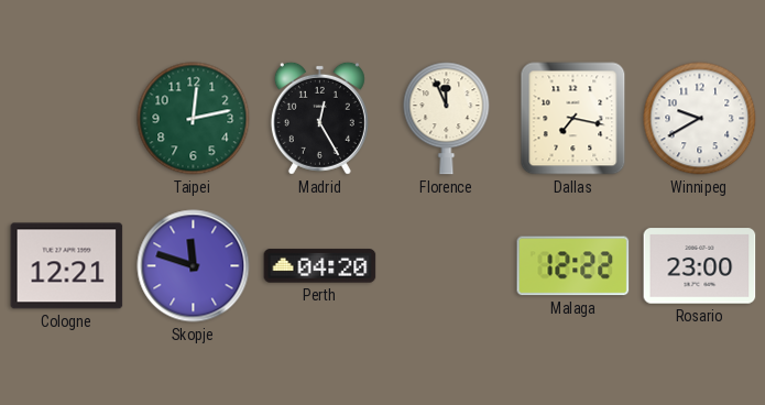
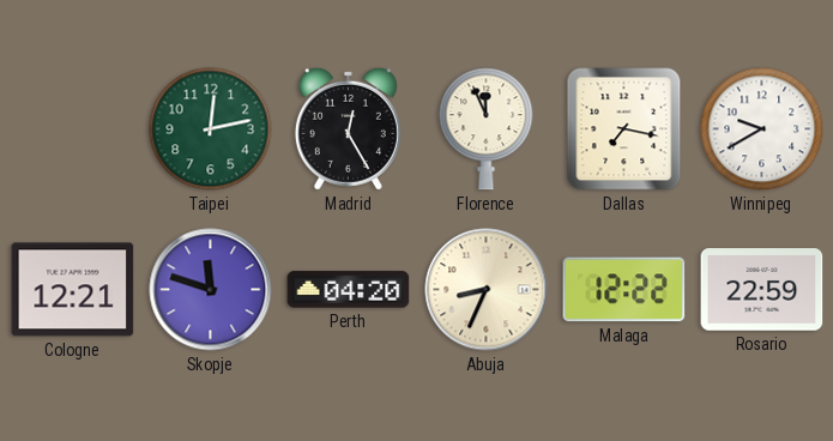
Abuja: none -> 8:34 (487, 290)
Rosario: 23:00 -> 22:59 (762, 290)
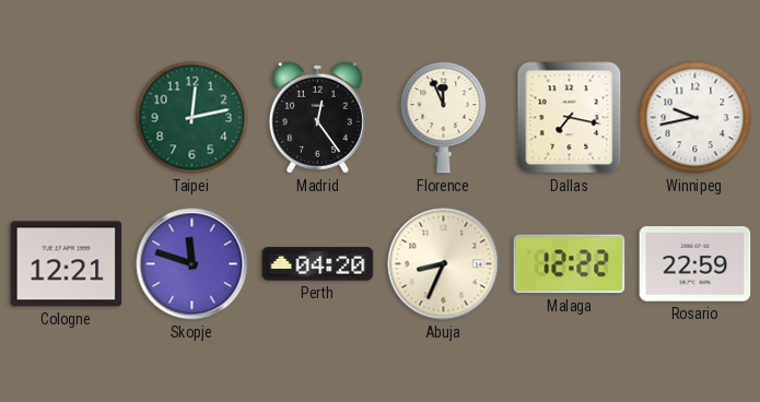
Madrid: 12:25 -> 12:24 (317, 117)
Winnipeg: 9:40 -> 9:43 (695, 118)
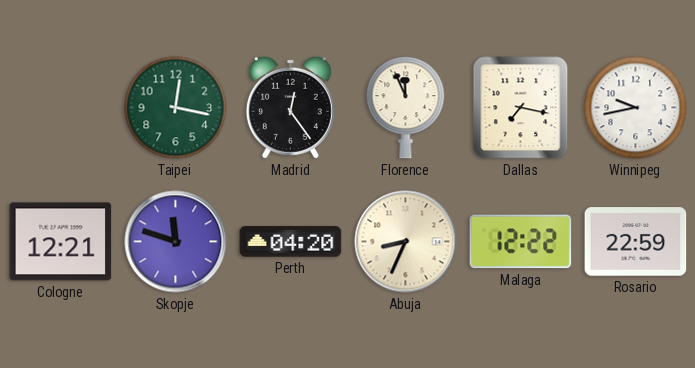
Taipei: 12:13 -> 12:17 (176, 108)
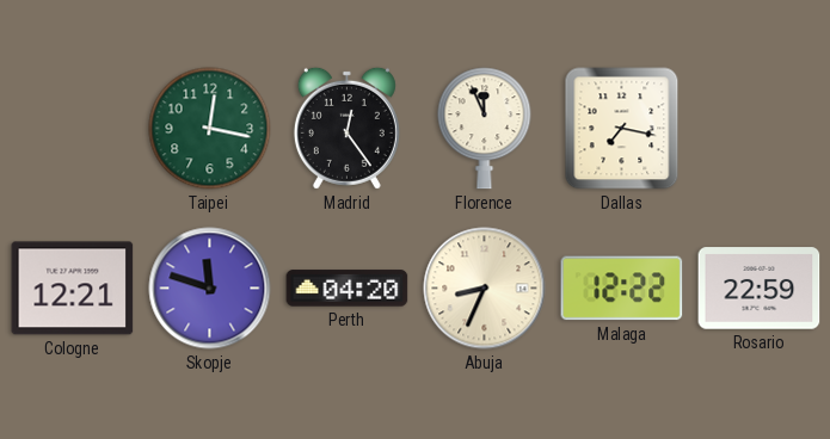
Winnipeg: 9:43 -> none (636, 108)
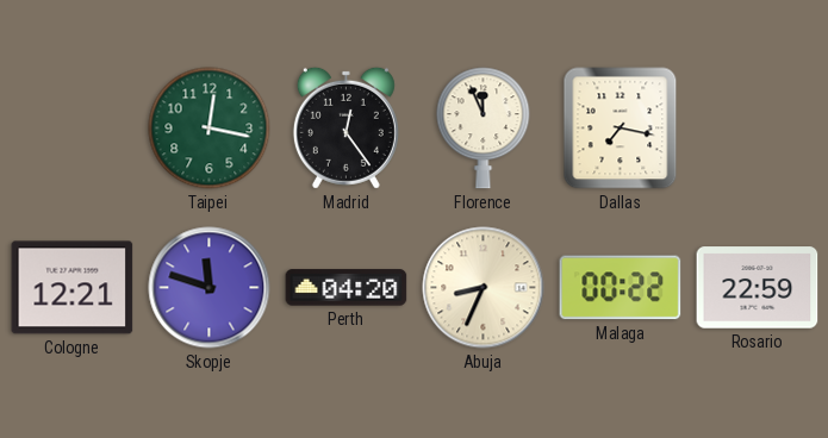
Malaga: 12:22 -> 00:22 (621, 288)
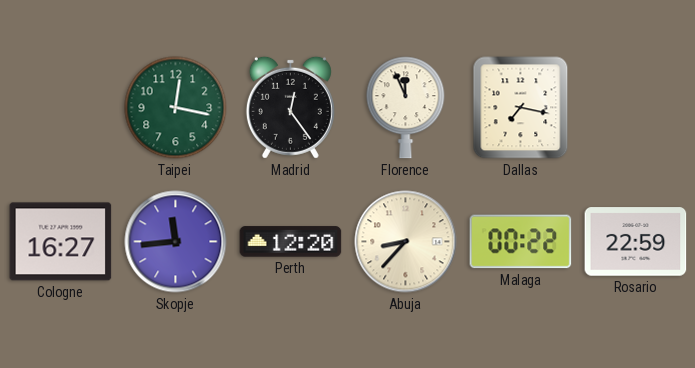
Cologne: 12:21 -> 16:27 (61, 242)
Skopje: 11:48 -> 11:44 (176, 242)
Perth: 04:20 -> 12:20 (291, 242)
Abuja: 8:34 -> 8:37 (406, 242)
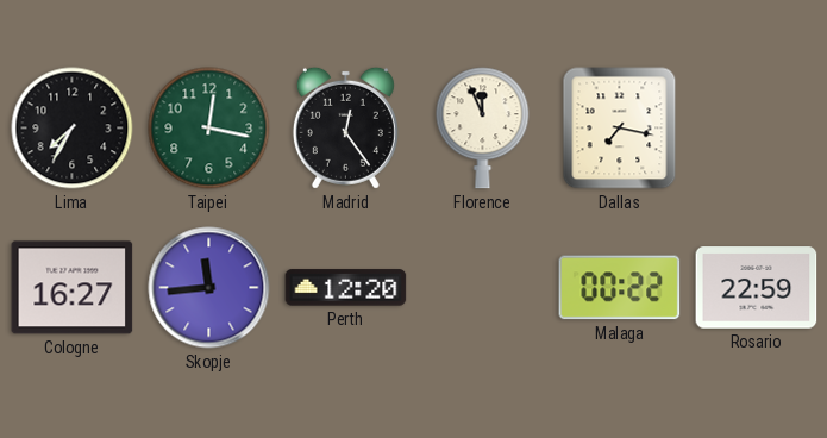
Lima: none -> 7:35 (73, 129)
Abuja: 8:37 -> none (406, 242)
